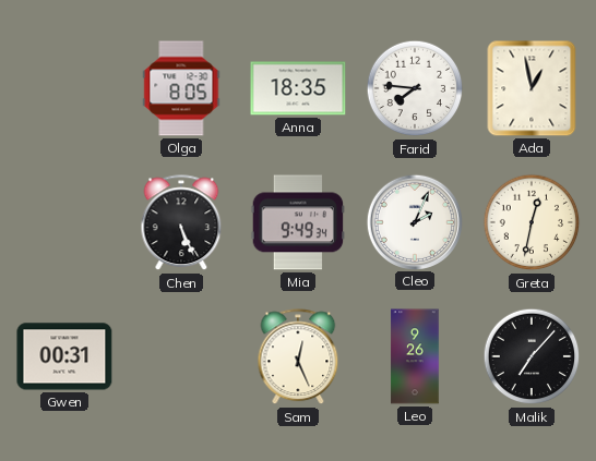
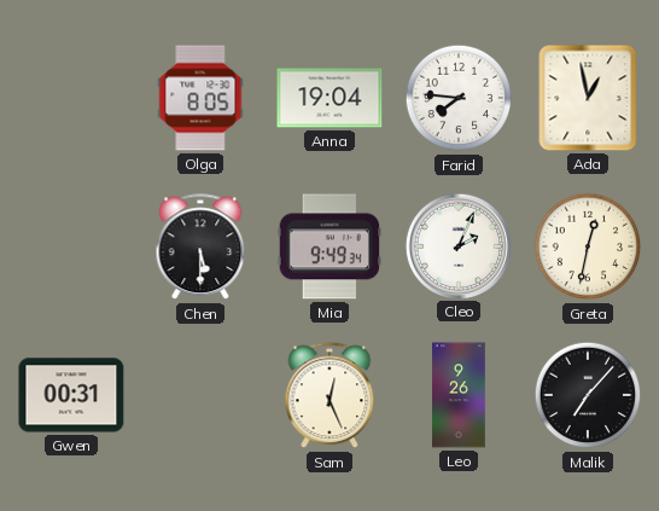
Anna: 18:35 -> 19:04 (329, 98)
Chen: 5:26 -> 5:30 (200, 248)
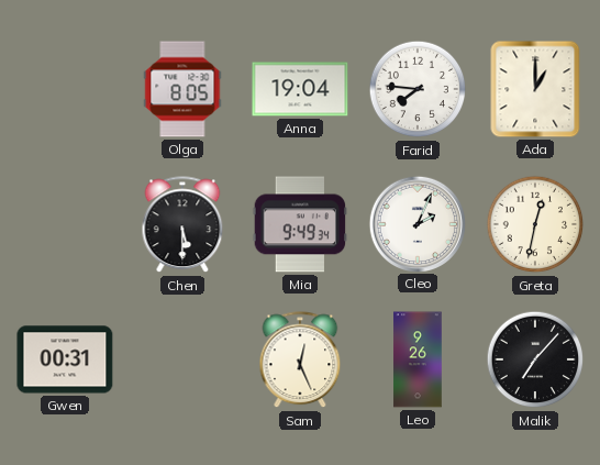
Ada: 12:58 -> 1:00 (535, 89)
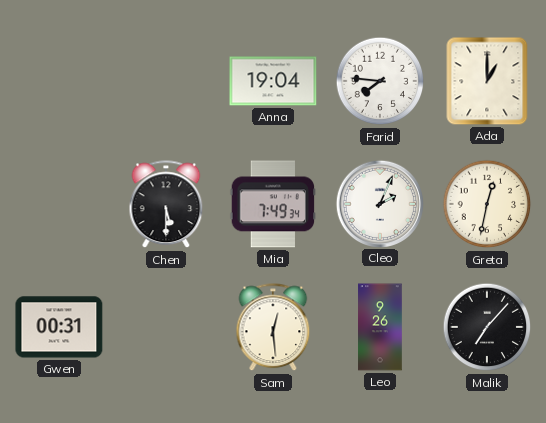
Olga: 8:05 -> none (182, 89)
Mia: 9:49 -> 7:49 (273, 204)
Sam: 12:26 -> 12:29 (273, 328)
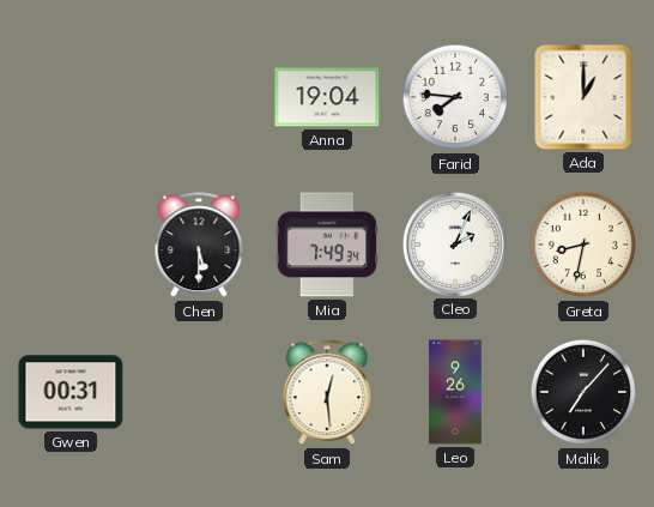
Greta: 12:32 -> 8:32 (583, 245)
